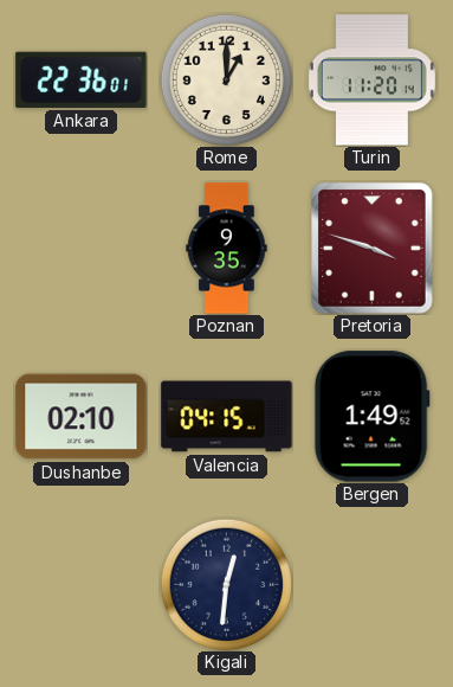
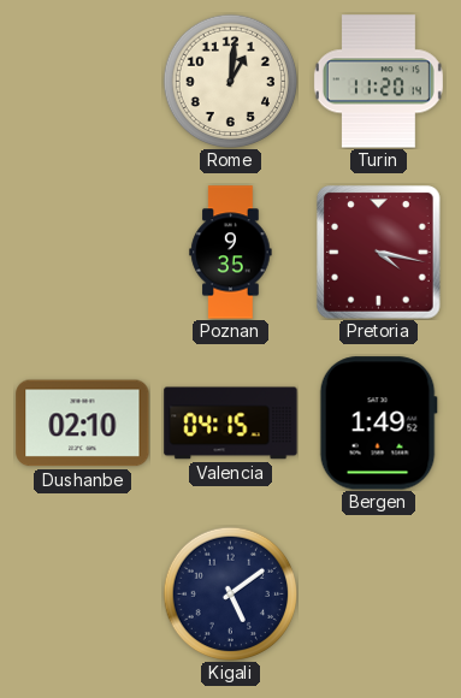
Ankara: 22:36 -> none (82, 79)
Rome: 1:00 -> 1:01 (230, 81)
Pretoria: 3:48 -> 4:17 (379, 253)
Kigali: 12:31 -> 5:09 (230, 593)
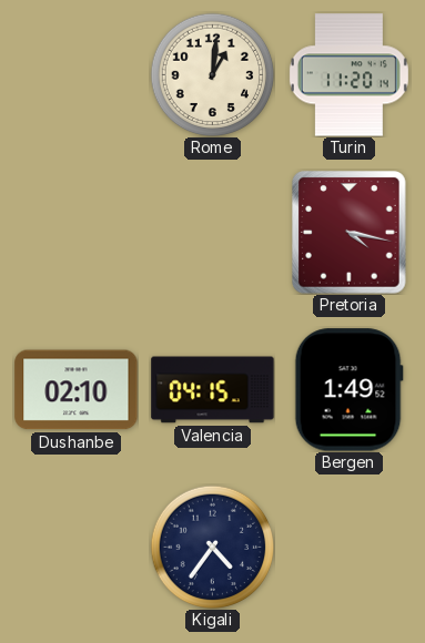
Poznan: 9:35 -> none (231, 253)
Kigali: 5:09 -> 4:36 (212, 547)
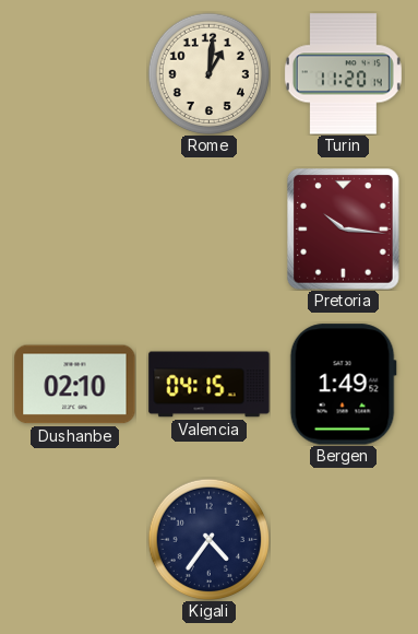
Pretoria: 4:17 -> 10:16 (344, 230)
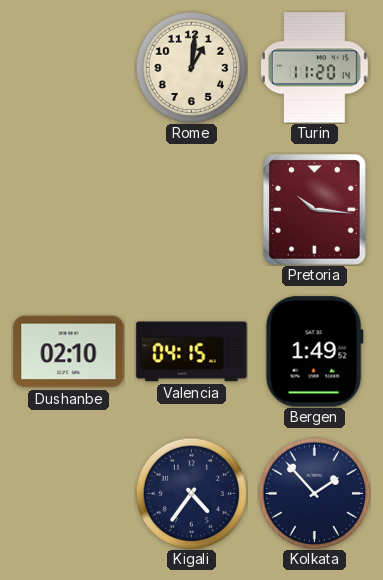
Kolkata: none -> 1:53 (314, 493)
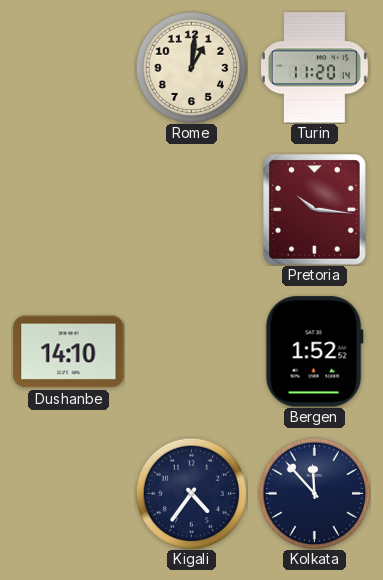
Dushanbe: 02:10 -> 14:10 (69, 352)
Valencia: 04:15 -> none (192, 352)
Bergen: 1:49 -> 1:52 (314, 352)
Kolkata: 1:53 -> 11:53 (314, 493)
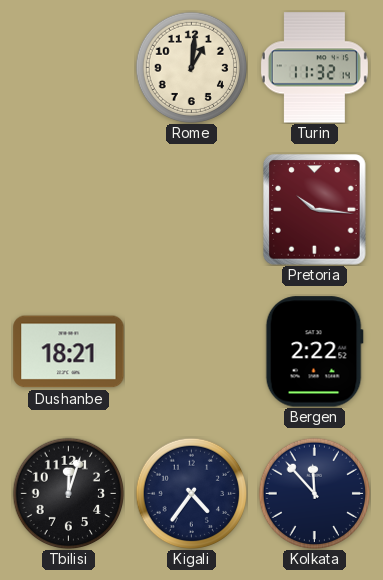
Turin: 11:20 -> 11:32 (314, 68)
Dushanbe: 14:10 -> 18:21 (69, 352)
Bergen: 1:52 -> 2:22 (314, 352)
Tbilisi: none -> 12:03 (68, 493)
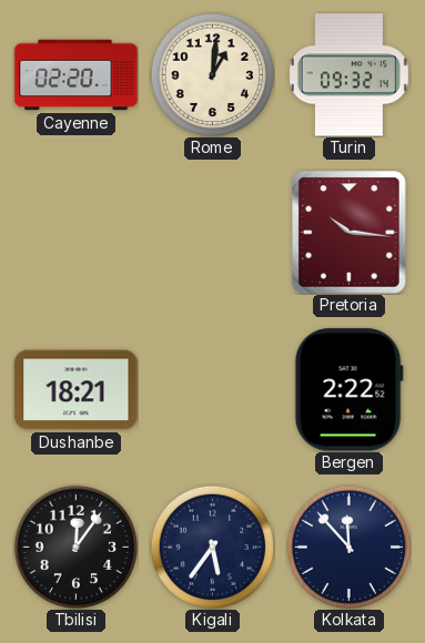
Cayenne: none -> 02:20 (77, 75)
Turin: 11:32 -> 09:32 (348, 75)
Tbilisi: 12:03 -> 12:06 (75, 547)
Kigali: 4:36 -> 5:36 (212, 547)
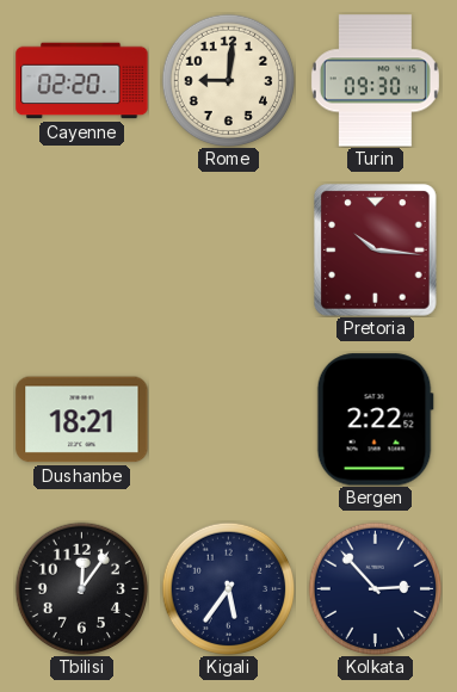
Rome: 1:01 -> 9:01 (228, 80)
Turin: 09:32 -> 09:30 (375, 81)
Kolkata: 11:53 -> 2:53 (375, 588)
